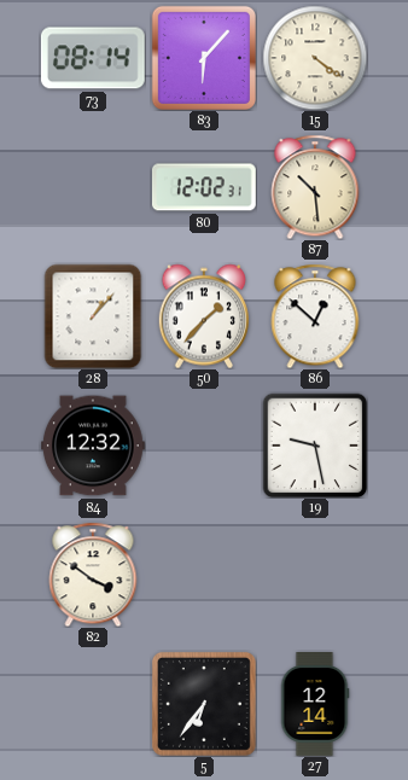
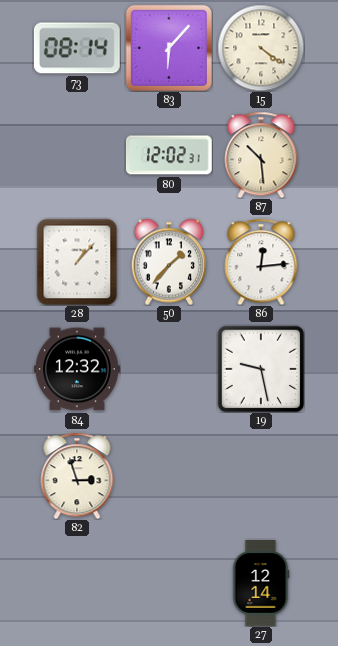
86: 12:52 -> 12:14 (261, 262)
82: 3:51 -> 2:57 (77, 476)
5: 6:36 -> none (204, 704)
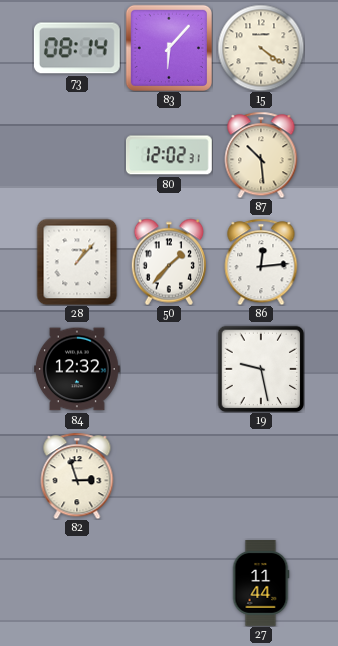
27: 12:14 -> 11:44 (261, 584)
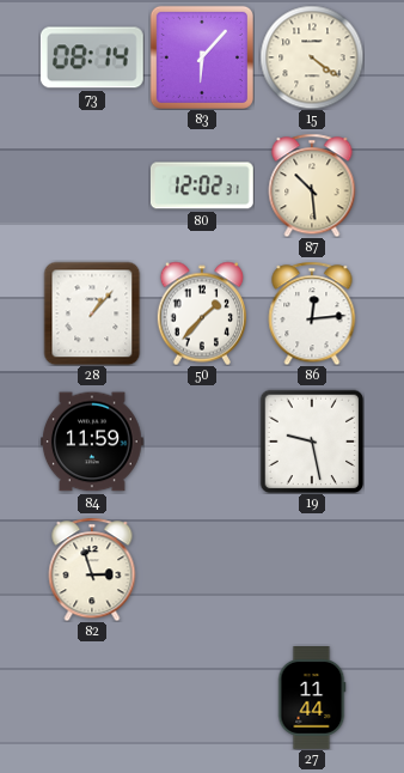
84: 12:32 -> 11:59 (93, 442)
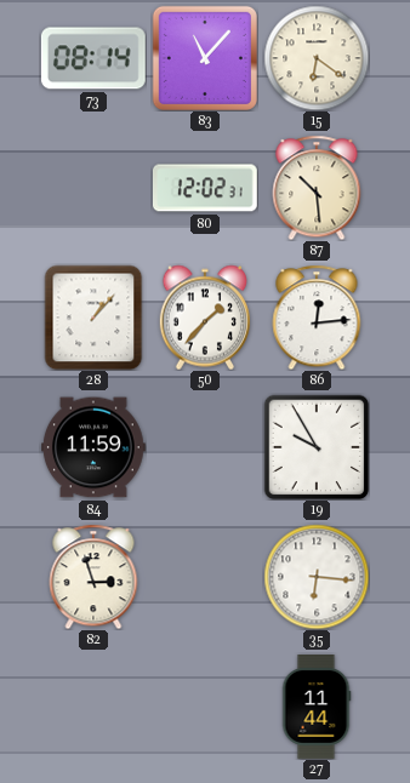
83: 6:07 -> 11:07 (205, 58)
15: 4:21 -> 6:21 (317, 58)
19: 9:28 -> 9:55 (317, 447)
35: none -> 6:16 (317, 577)
